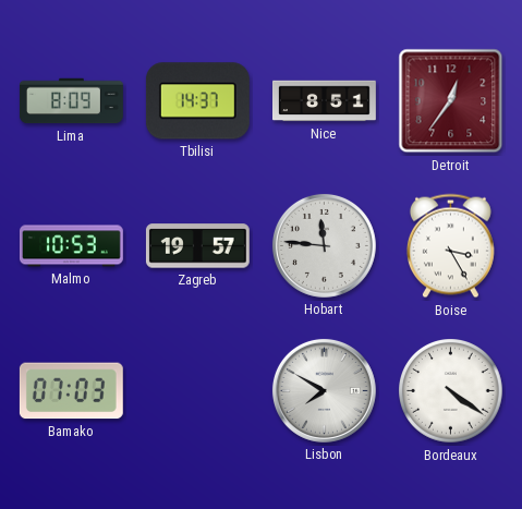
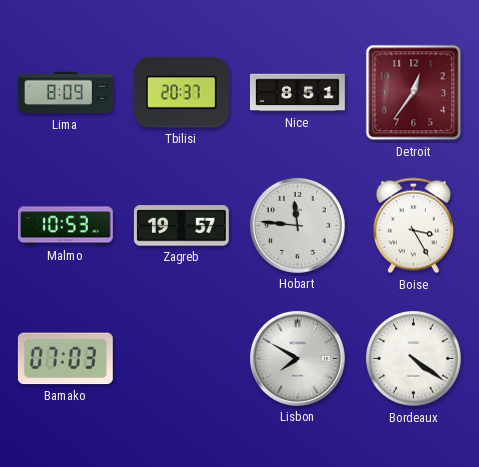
Tbilisi: 14:37 -> 20:37 (181, 93)
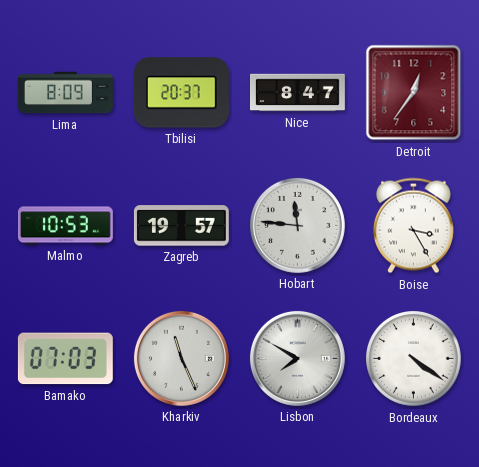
Nice: 8:51 -> 8:47 (298, 93)
Kharkiv: none -> 11:26 (181, 358)
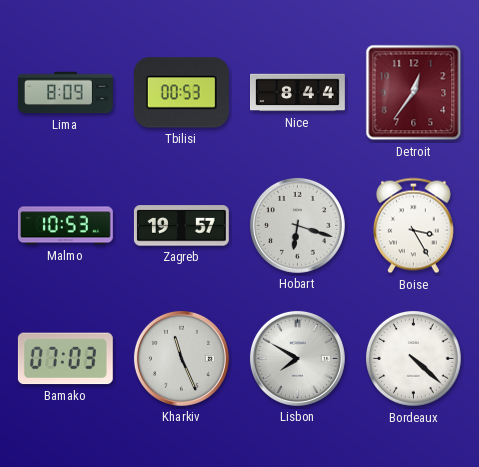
Tbilisi: 20:37 -> 00:53 (181, 93)
Nice: 8:47 -> 8:44 (298, 93)
Hobart: 11:46 -> 6:18 (297, 225)
Bordeaux: 4:21 -> 4:22 (414, 359)
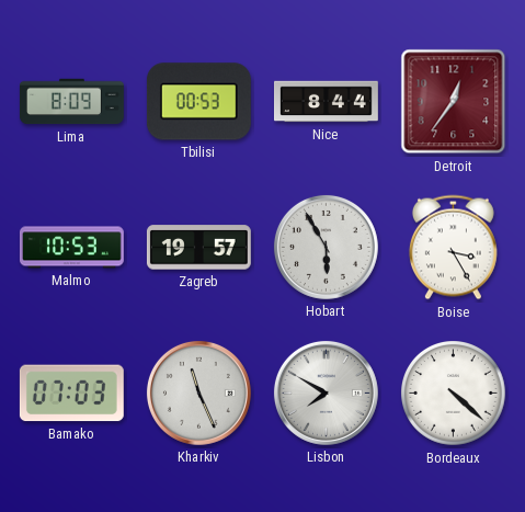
Hobart: 6:18 -> 5:55 (326, 247)
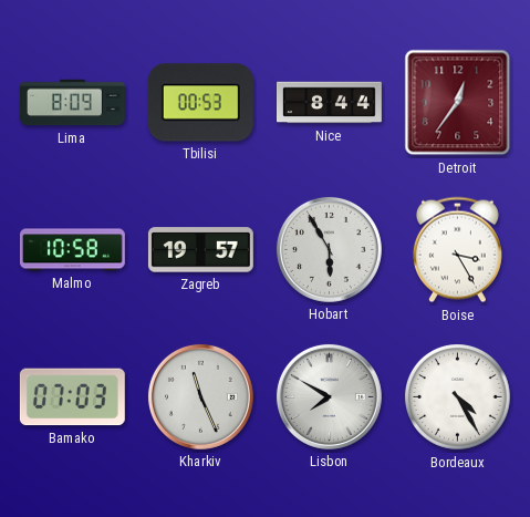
Malmo: 10:53 -> 10:58 (72, 250)
Bordeaux: 4:22 -> 4:25 (458, 397)
